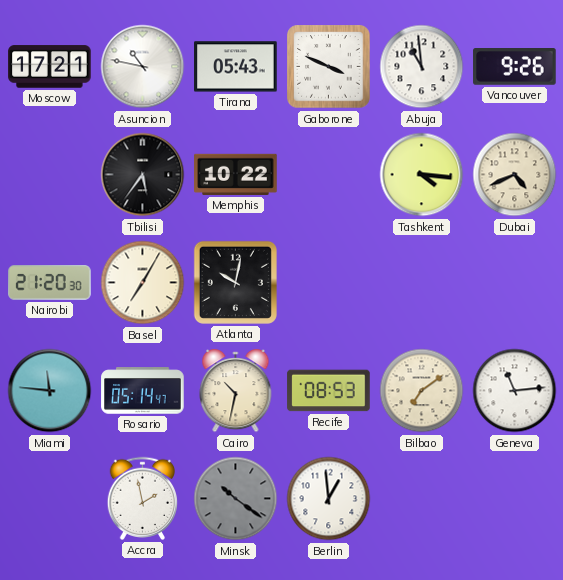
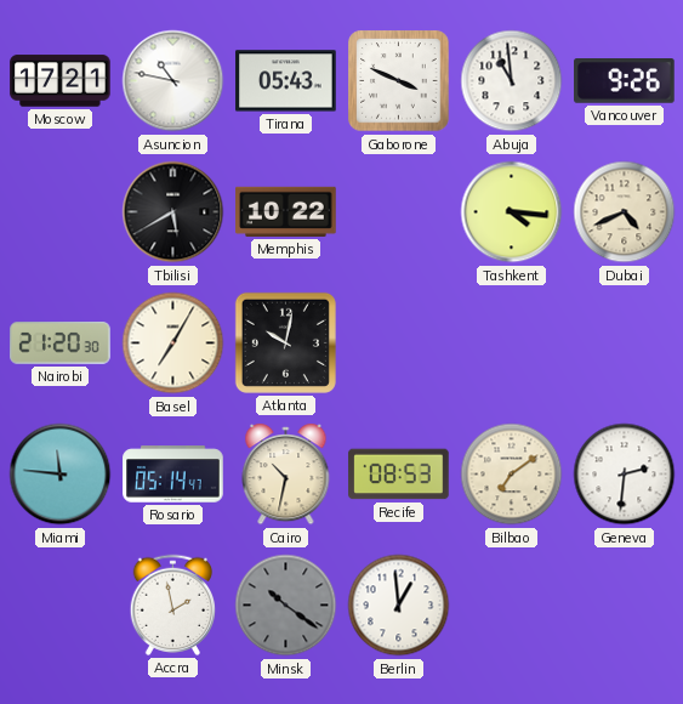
Tbilisi: 5:36 -> 5:40 (173, 212)
Geneva: 11:14 -> 2:31 (625, 475)
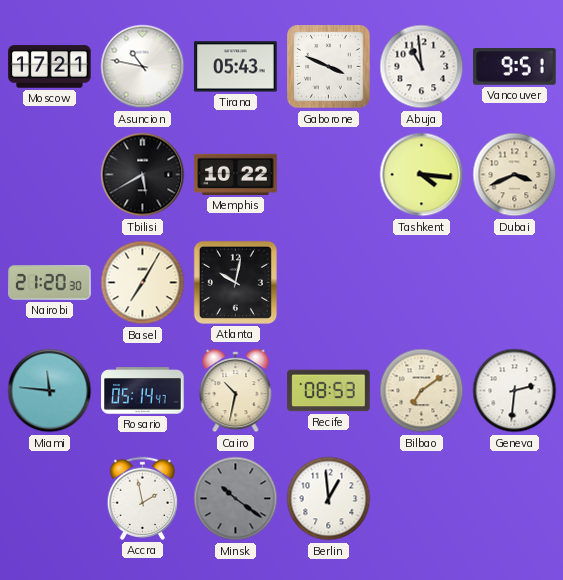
Vancouver: 9:26 -> 9:51 (515, 67)
Dubai: 4:41 -> 3:41 (515, 175)
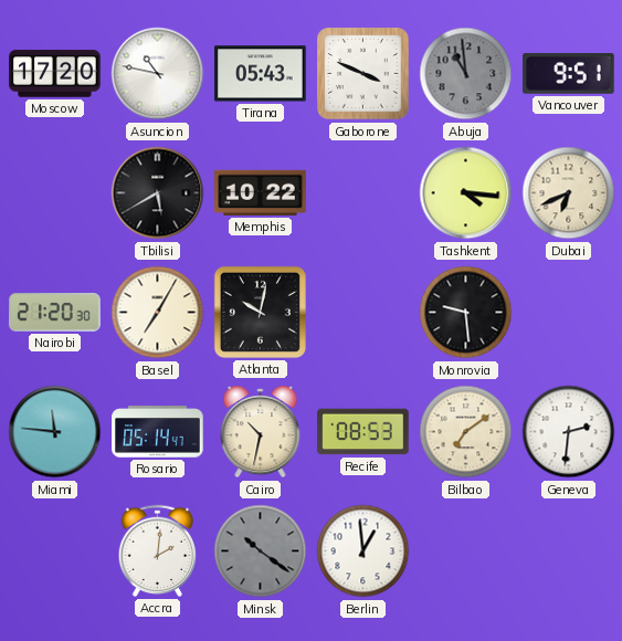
Moscow: 17:21 -> 17:20 (55, 74)
Abuja dial: white -> grey (466, 74)
Dubai: 3:41 -> 6:41 (569, 193)
Monrovia: none -> 9:29 (466, 313)
Accra: 1:58 -> 2:01 (157, 550)
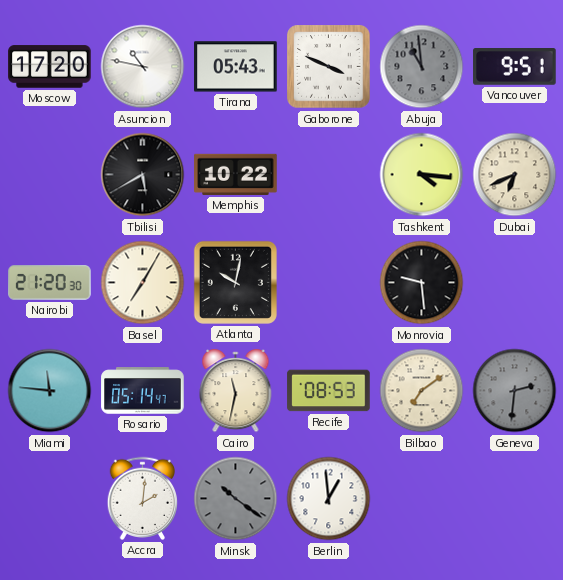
Cairo: 10:32 -> 11:32 (236, 392)
Geneva dial: white -> grey (515, 391)
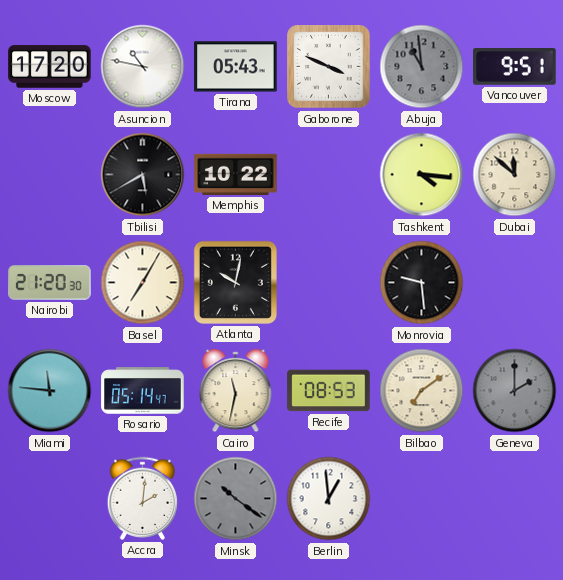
Dubai: 6:41 -> 11:52 (515, 175)
Geneva: 2:31 -> 2:00 (515, 391)
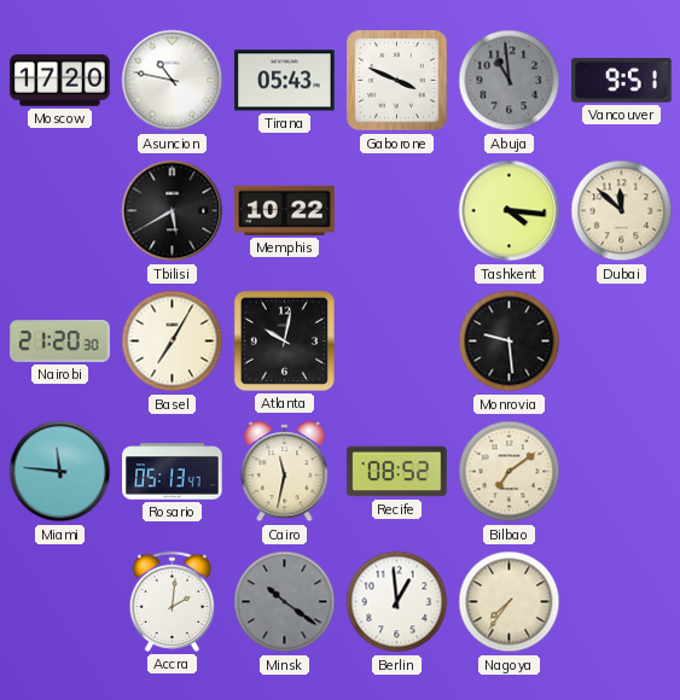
Rosario: 05:14 -> 05:13 (173, 472)
Recife: 08:53 -> 08:52 (397, 472)
Geneva: 2:00 -> none (515, 391)
Nagoya: none -> 7:36 (510, 602)
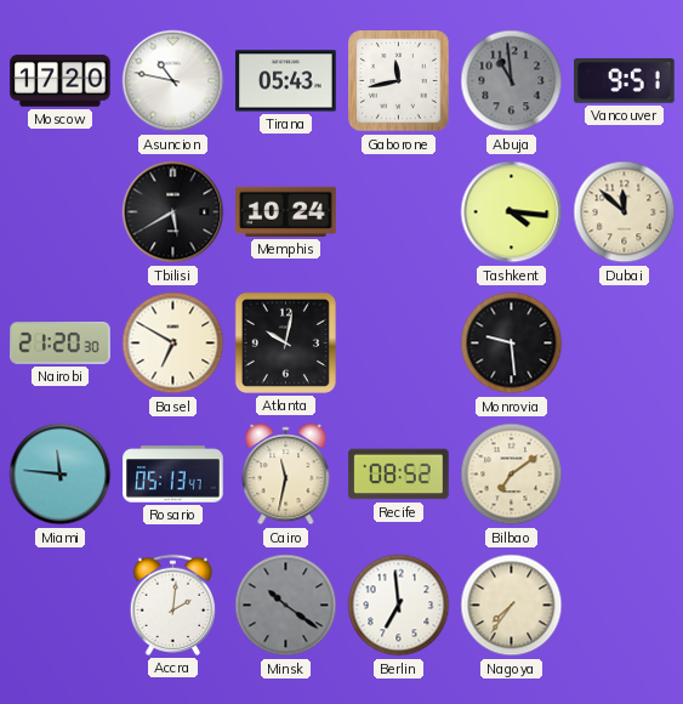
Gaborone: 3:49 -> 11:43 (399, 81)
Memphis: 10:22 -> 10:24 (286, 211)
Basel: 7:05 -> 6:50 (173, 344)
Berlin: 12:59 -> 6:59 (399, 606)
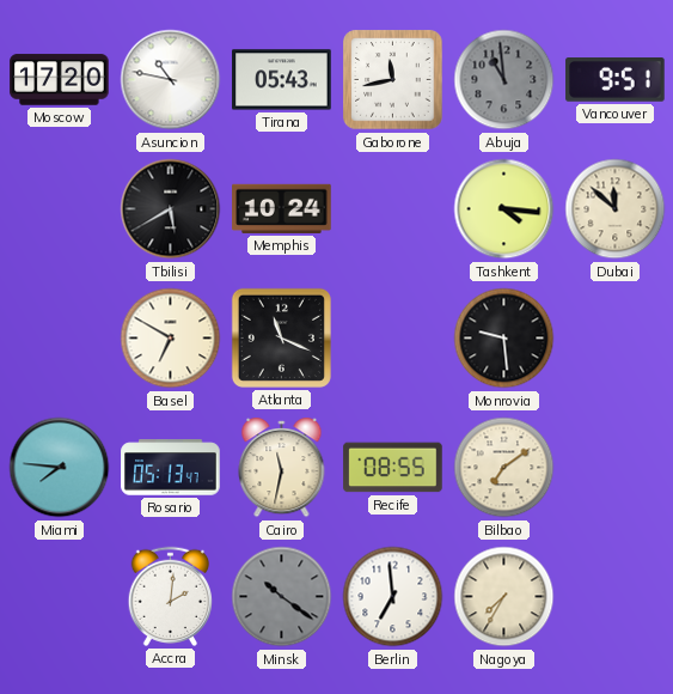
Nairobi: 21:20 -> none (61, 344)
Atlanta: 10:02 -> 11:19 (281, 337)
Miami: 11:46 -> 7:46 (60, 468)
Recife: 08:52 -> 08:55 (393, 468)
Nagoya: 7:36 -> 7:35 (504, 597)
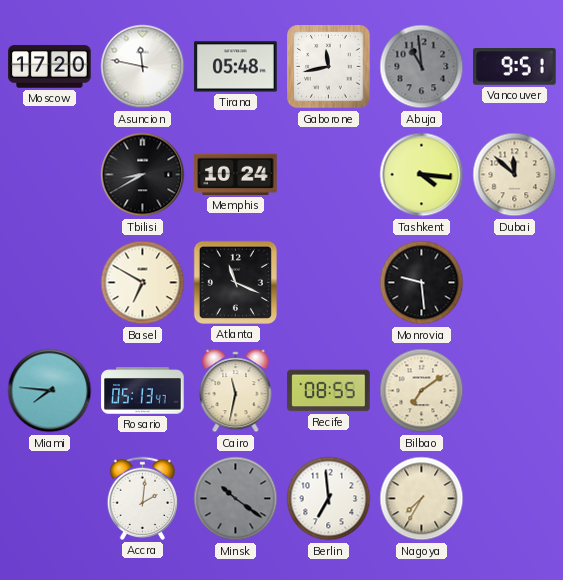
Asuncion: 10:47 -> 11:47 (143, 67)
Tirana: 05:43 -> 05:48 (236, 67)
Tbilisi: 5:40 -> 8:40 (143, 175)
